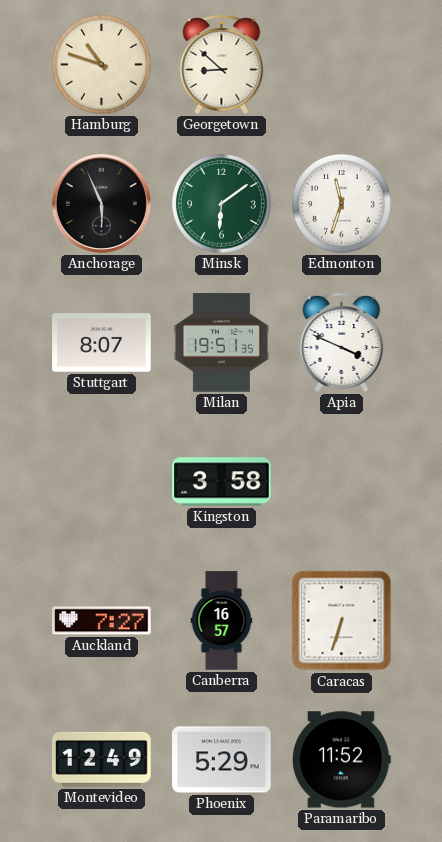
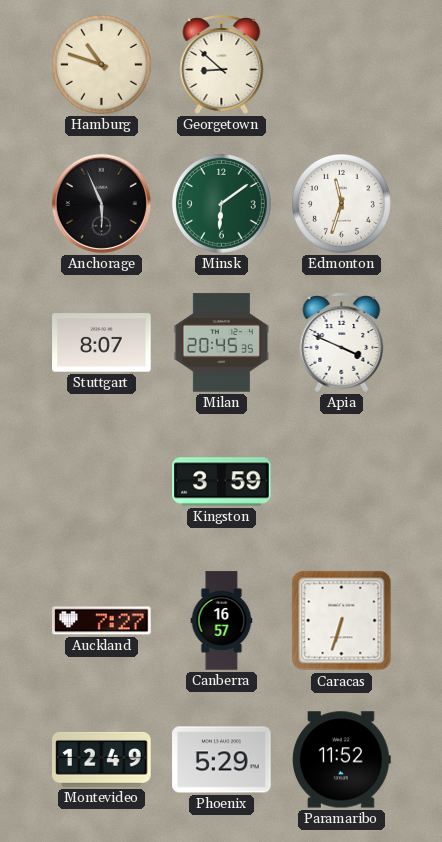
Milan: 19:51 -> 20:45 (221, 343)
Kingston: 3:58 -> 3:59 (222, 482)
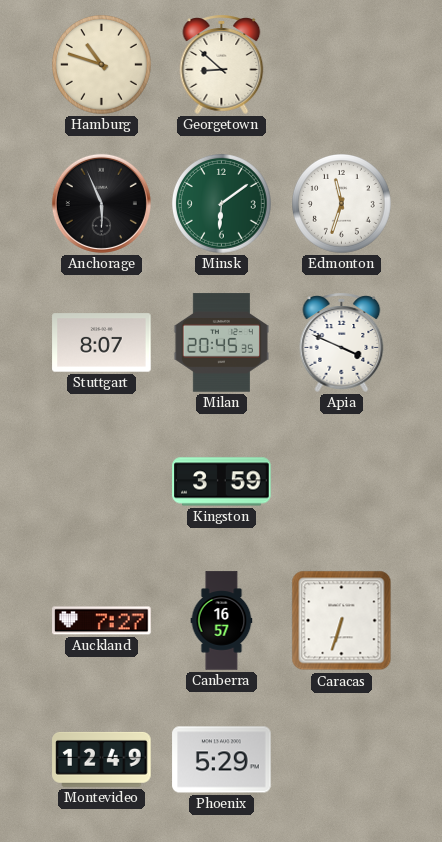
Paramaribo: 11:52 -> none (341, 760)
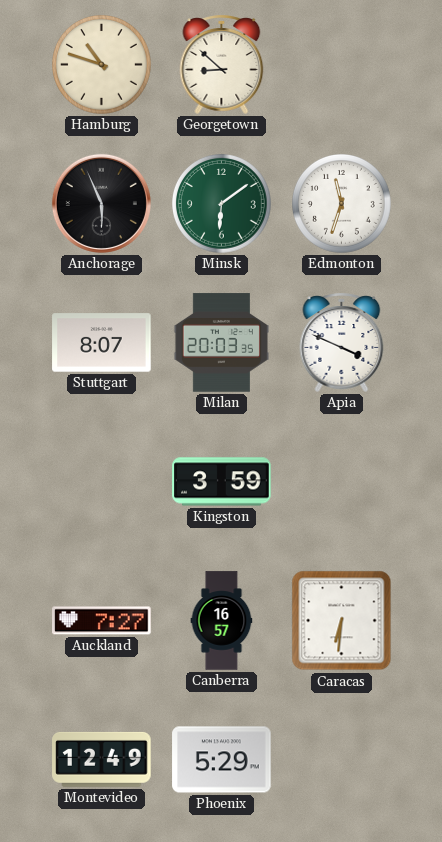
Milan: 20:45 -> 20:03 (221, 343)
Caracas: 6:33 -> 6:31 (342, 621)
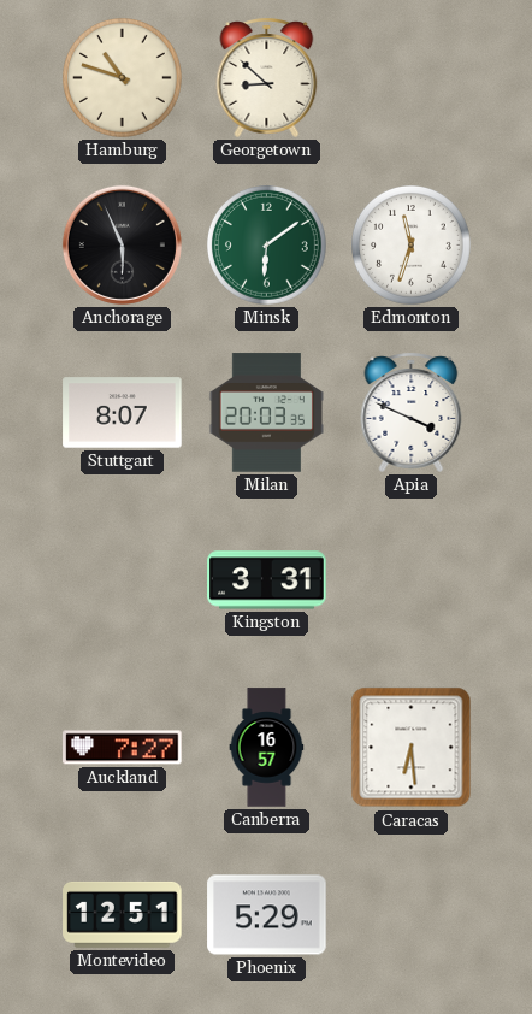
Kingston: 3:59 -> 3:31 (267, 580)
Caracas: 6:31 -> 6:29 (412, 748)
Montevideo: 12:49 -> 12:51 (123, 914)
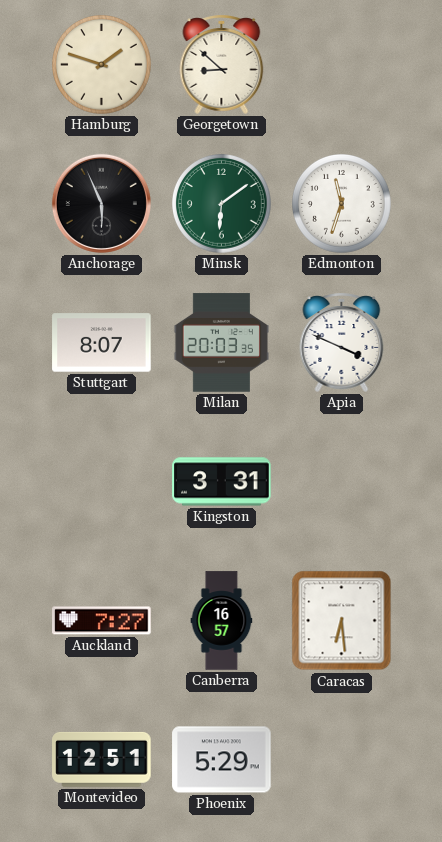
Hamburg: 10:48 -> 1:48 (102, 65)
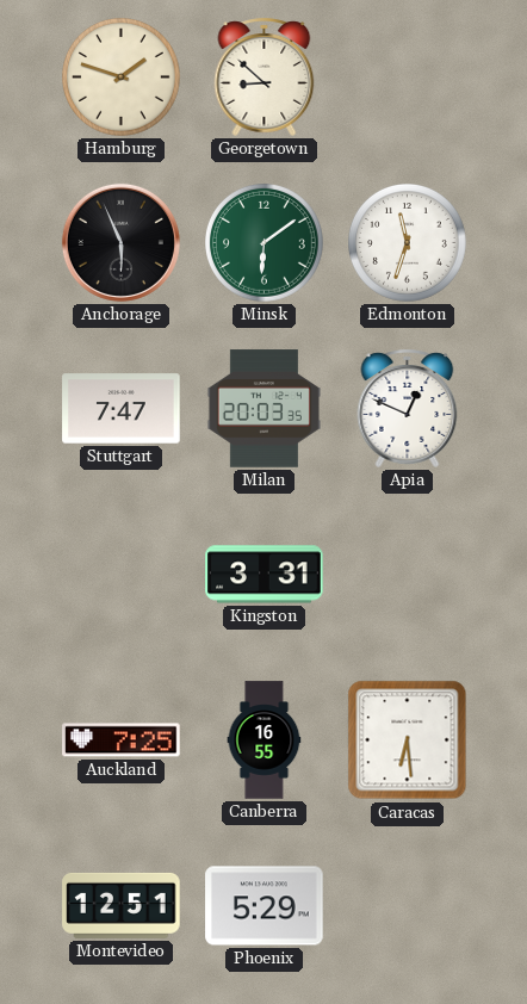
Stuttgart: 8:07 -> 7:47 (122, 409)
Apia: 3:49 -> 12:49 (408, 408)
Auckland: 7:27 -> 7:25 (122, 740)
Canberra: 16:57 -> 16:55 (265, 740)
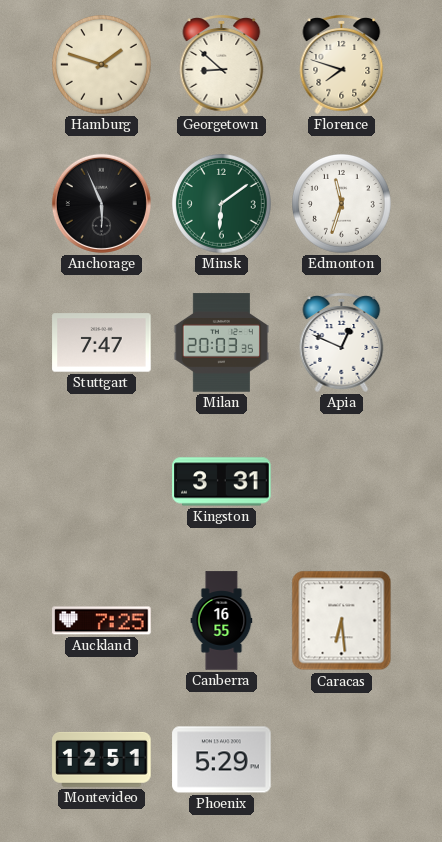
Florence: none -> 7:48 (342, 64)
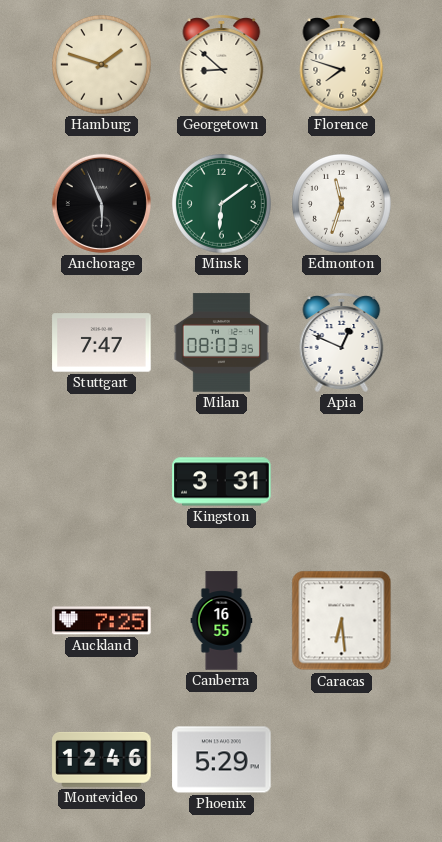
Milan: 20:03 -> 08:03 (221, 343)
Montevideo: 12:51 -> 12:46 (102, 759)
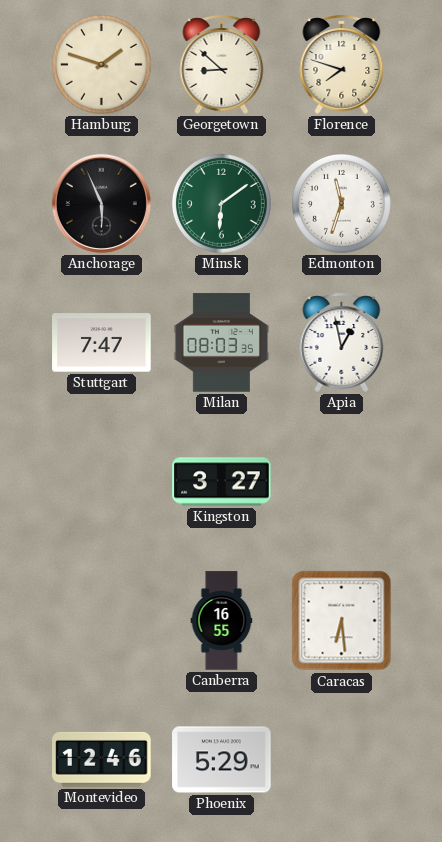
Apia: 12:49 -> 12:58 (342, 342)
Kingston: 3:31 -> 3:27 (222, 482)
Auckland: 7:25 -> none (102, 621)
